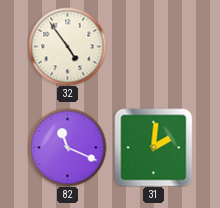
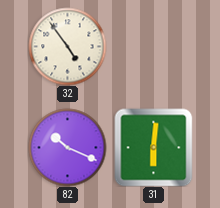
82: 11:19 -> 10:19 (67, 147)
31: 2:01 -> 6:01 (153, 147)
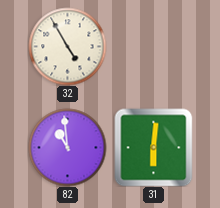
32: 4:54 -> 4:55 (67, 46)
82: 10:19 -> 10:59 (67, 147)
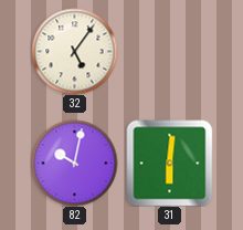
32: 4:55 -> 5:06 (74, 51)
82: 10:59 -> 10:02 (74, 163)
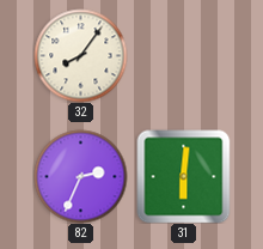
32: 5:06 -> 8:06 (80, 55)
82: 10:02 -> 2:34 (80, 176)
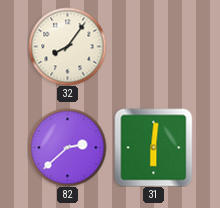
82: 2:34 -> 2:38 (67, 147)
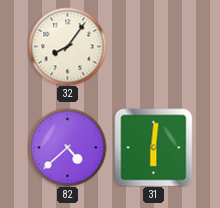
82: 2:38 -> 4:38 (67, 147)
